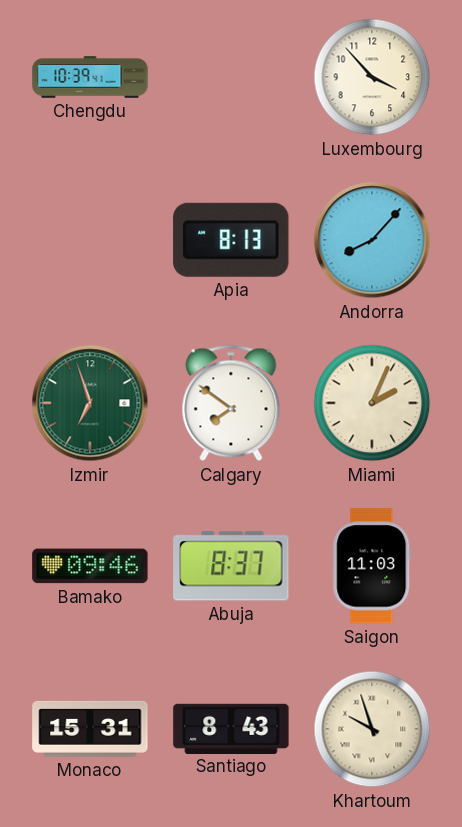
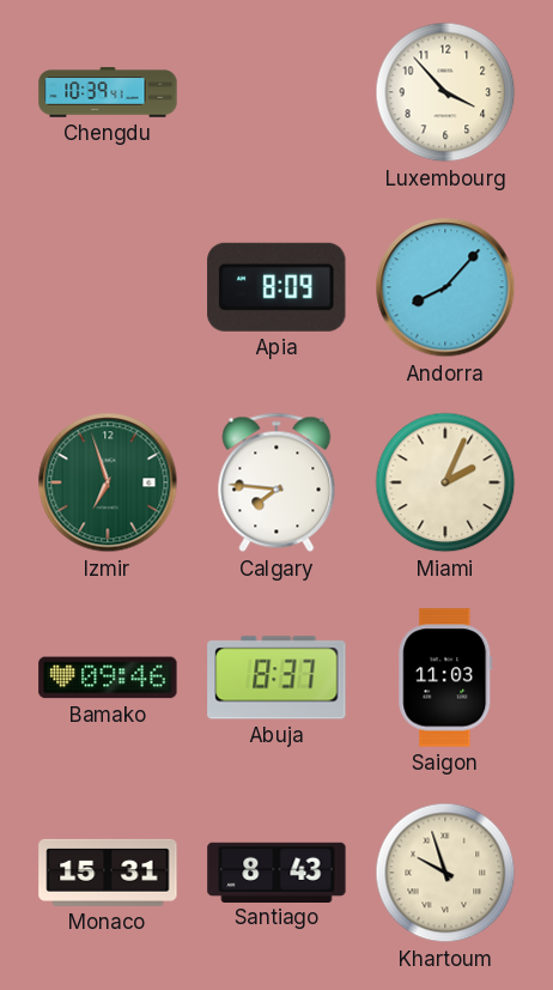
Apia: 8:13 -> 8:09 (276, 287)
Calgary: 7:51 -> 7:46 (276, 482)
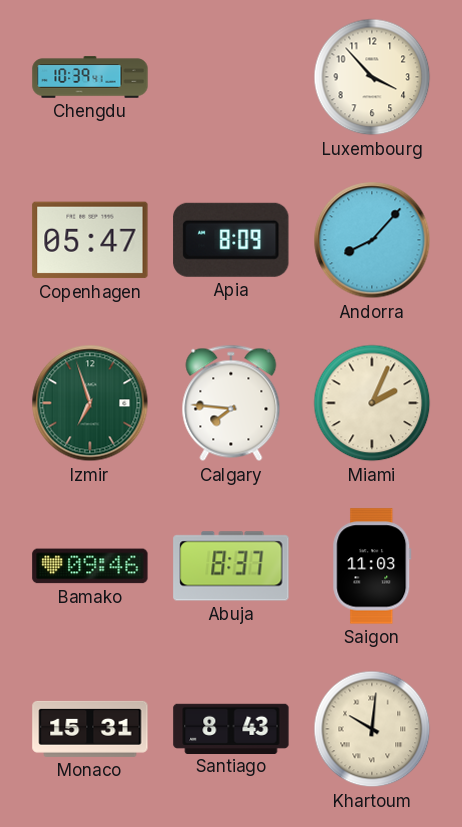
Copenhagen: none -> 05:47 (90, 240)
Khartoum: 9:57 -> 10:01 (372, 729)
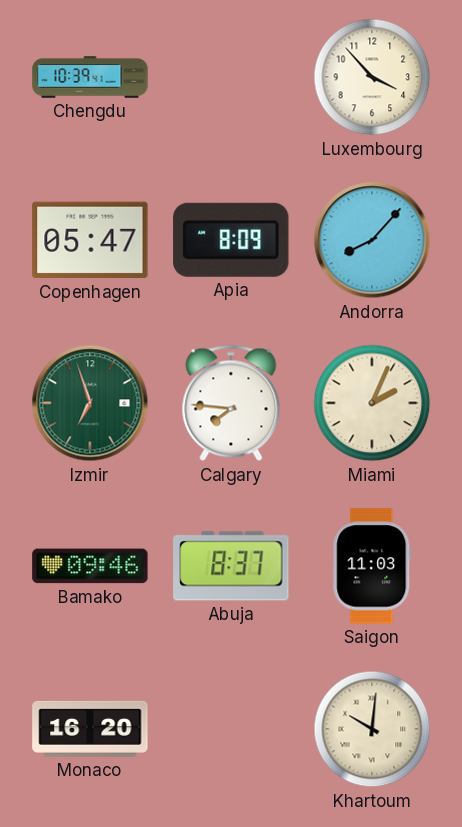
Monaco: 15:31 -> 16:20 (90, 729)
Santiago: 8:43 -> none (231, 728)
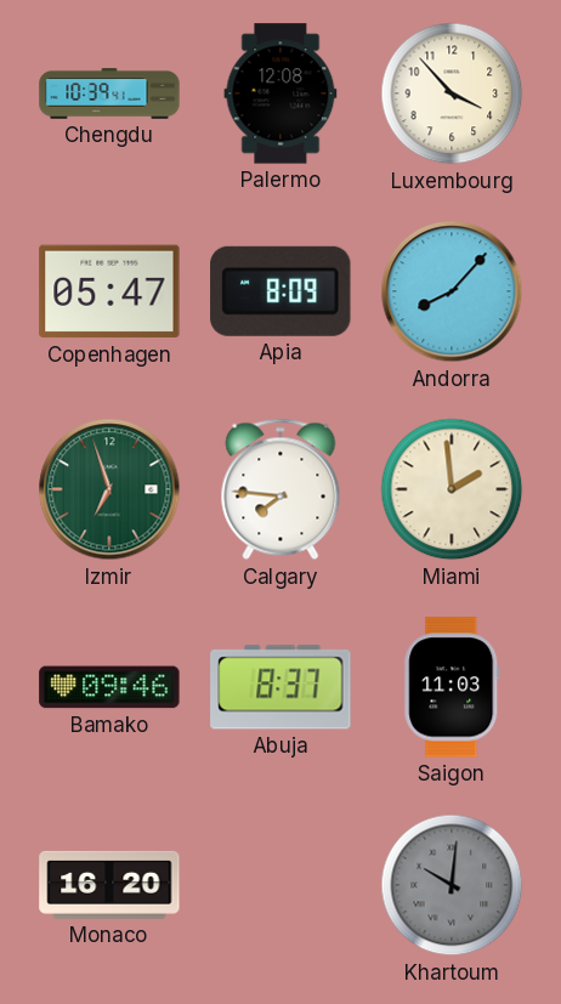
Palermo: none -> 12:08 (280, 93)
Miami: 2:04 -> 1:59 (452, 489)
Khartoum dial: cream -> grey (452, 885)
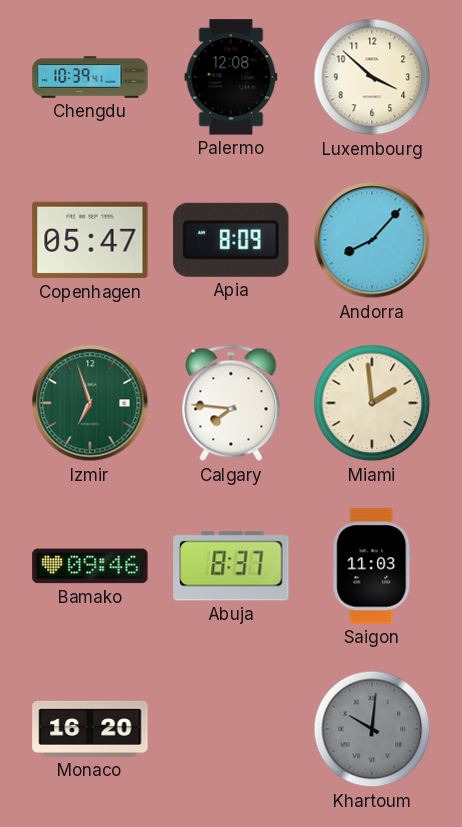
Luxembourg: 3:53 -> 3:52 (372, 77)
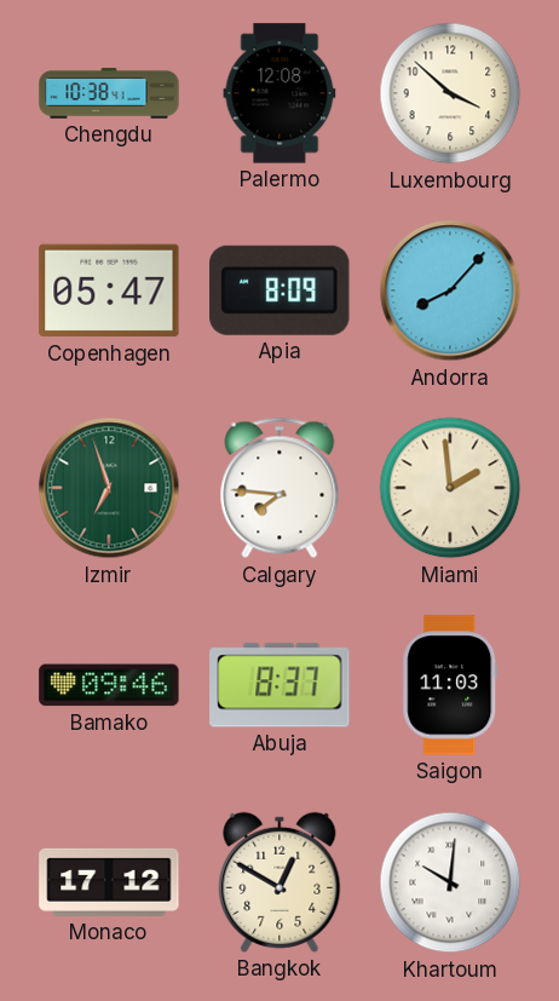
Chengdu: 10:39 -> 10:38 (109, 93)
Monaco: 16:20 -> 17:12 (109, 882)
Bangkok: none -> 12:50 (279, 882)
Khartoum dial: grey -> white (450, 882)
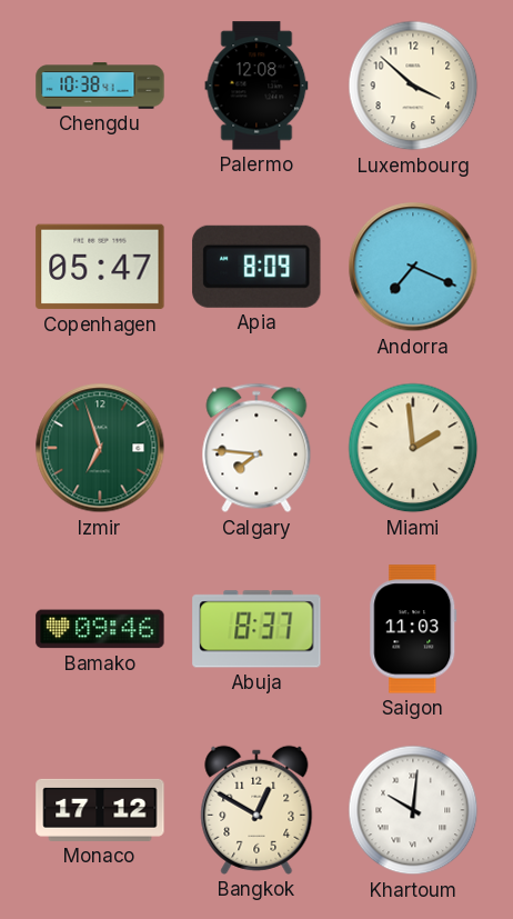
Andorra: 8:07 -> 7:19 (413, 267)
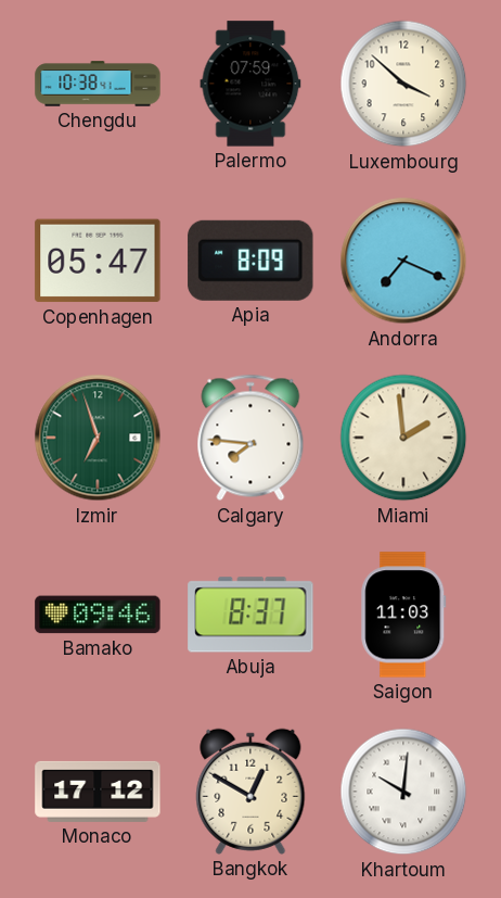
Palermo: 12:08 -> 07:59 (251, 84)
